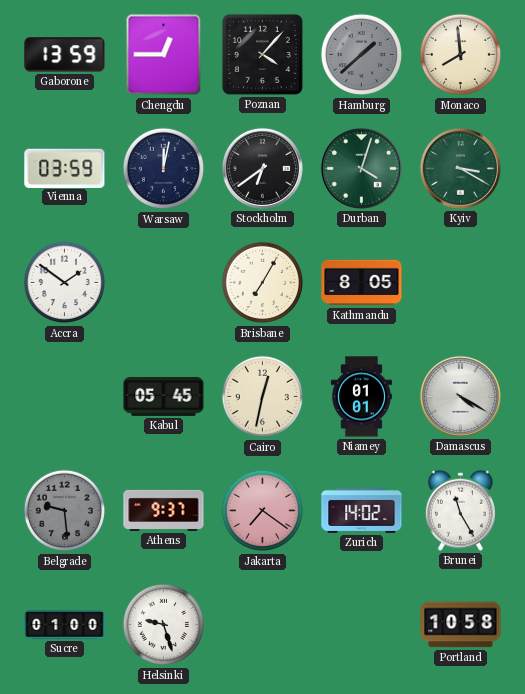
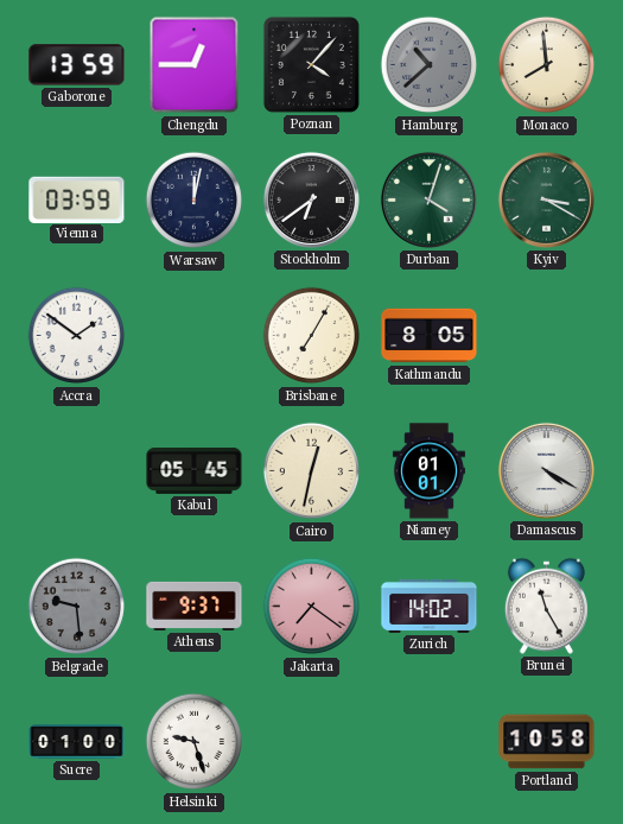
Hamburg: 1:38 -> 10:38 (430, 65)
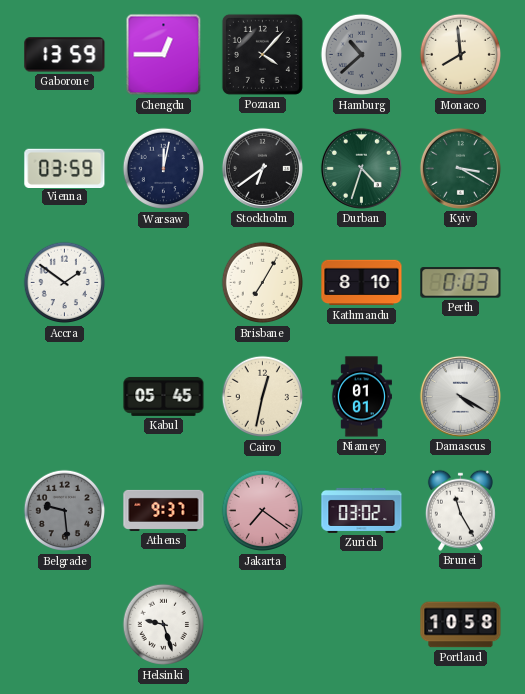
Durban: 4:03 -> 4:33 (361, 168)
Kathmandu: 8:05 -> 8:10 (362, 283)
Perth: none -> 0:03 (461, 283)
Zurich: 14:02 -> 03:02 (362, 510)
Sucre: 01:00 -> none (77, 742)
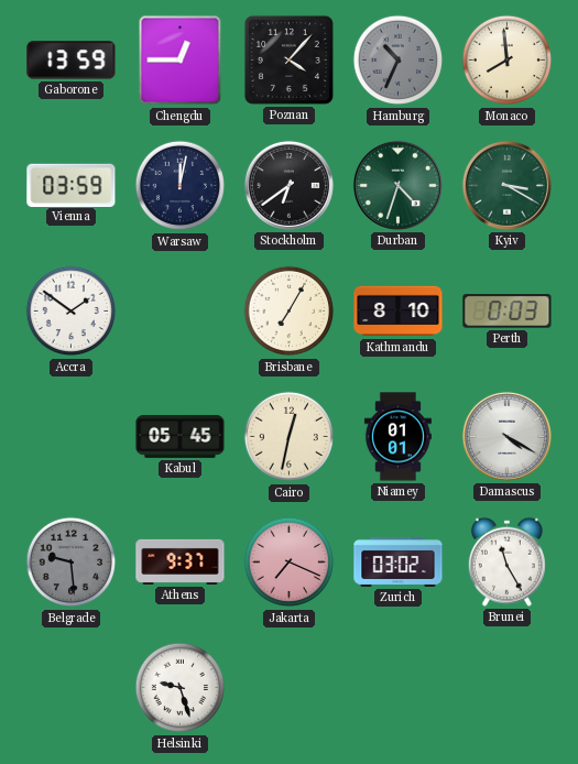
Hamburg: 10:38 -> 10:34 (399, 61)
Jakarta: 7:21 -> 7:19 (290, 563)
Portland: 10:58 -> none (461, 625)
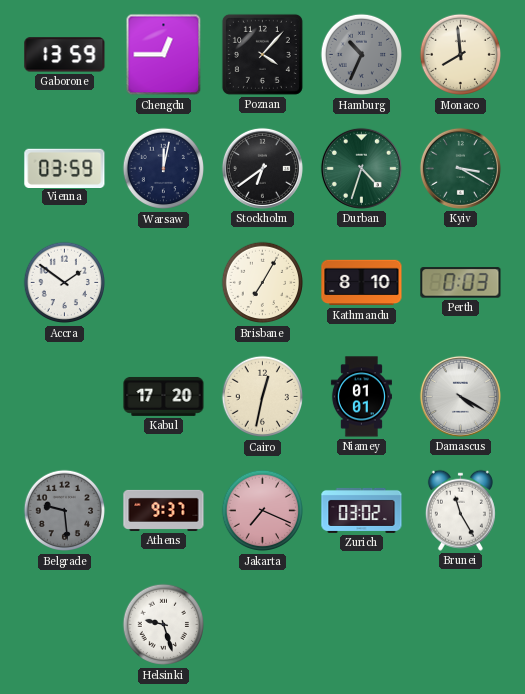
Kabul: 05:45 -> 17:20 (164, 396)
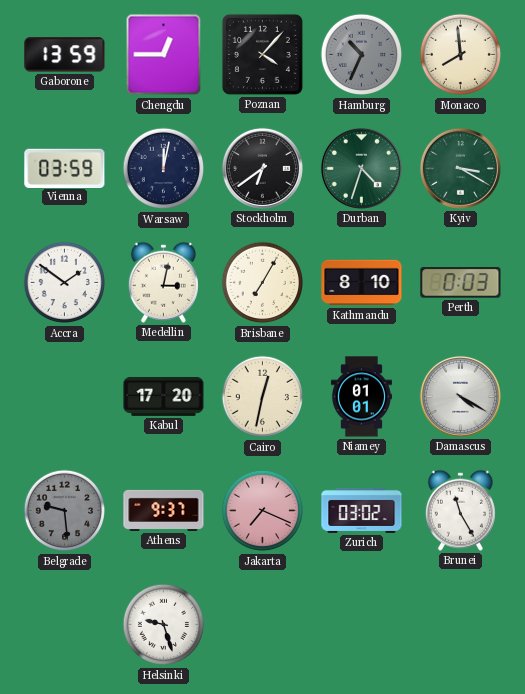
Medellin: none -> 3:02 (163, 282)
